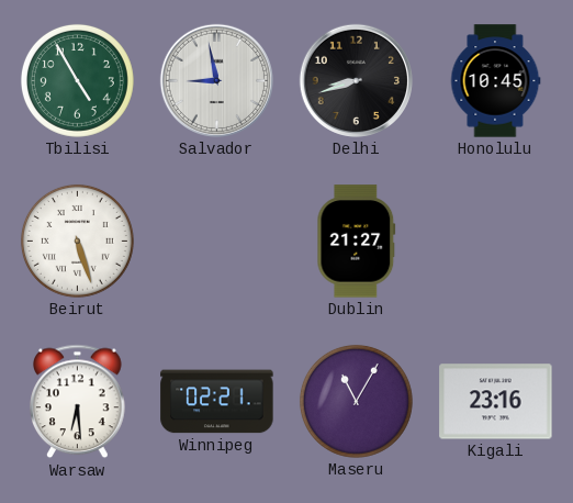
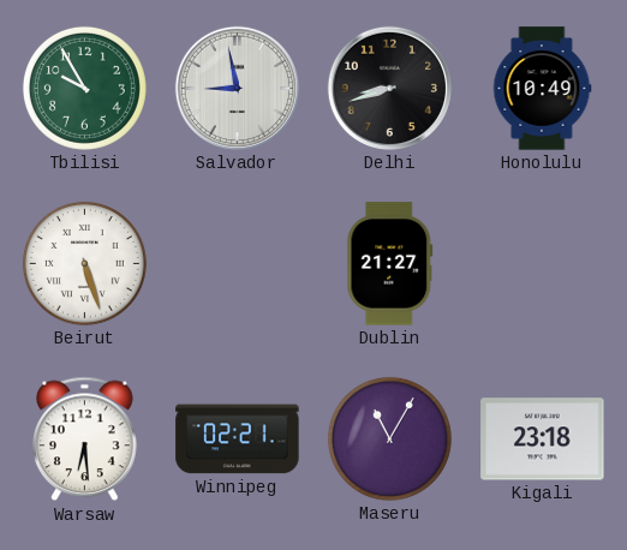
Tbilisi: 4:55 -> 9:55 (84, 88)
Honolulu: 10:45 -> 10:49 (542, 89)
Kigali: 23:16 -> 23:18 (543, 440)
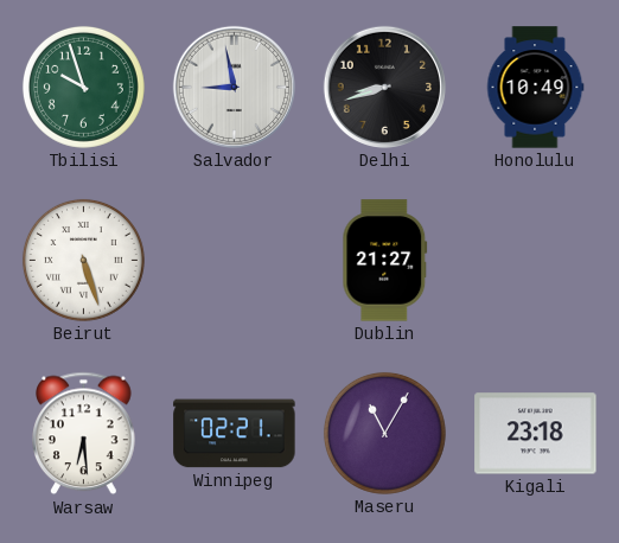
Tbilisi: 9:55 -> 9:57 (83, 87)
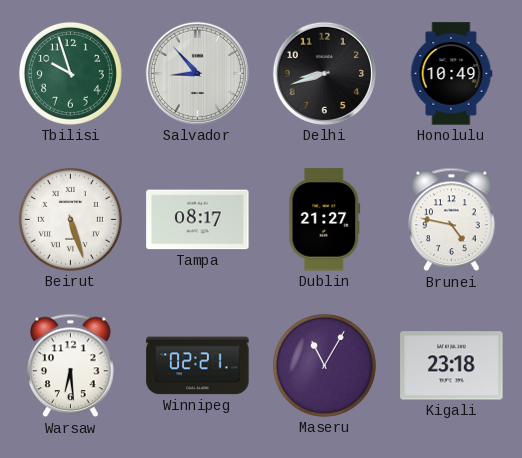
Salvador: 8:58 -> 8:53 (197, 73)
Tampa: none -> 08:17 (198, 220)
Brunei: none -> 4:47 (452, 220)
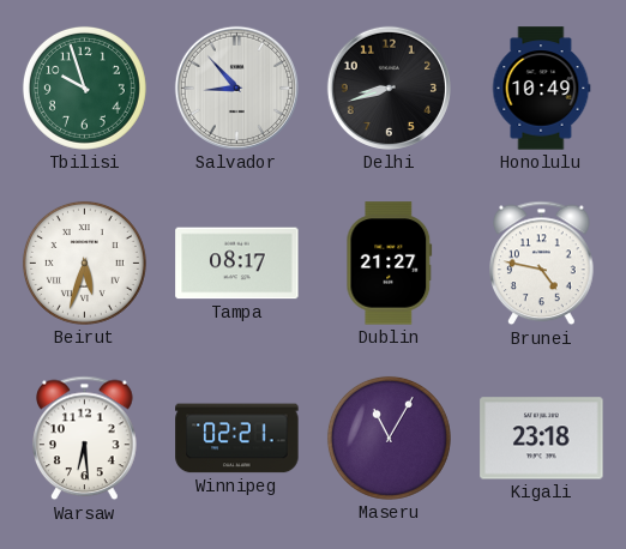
Beirut: 5:27 -> 5:33 (84, 263)
